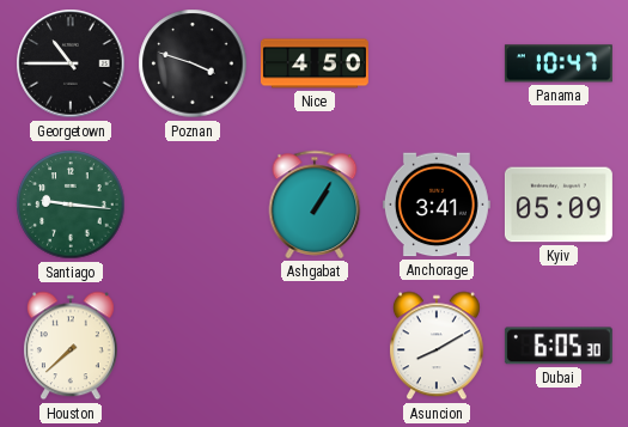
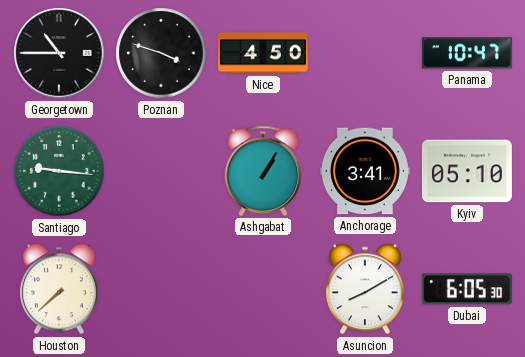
Kyiv: 05:09 -> 05:10 (467, 171)
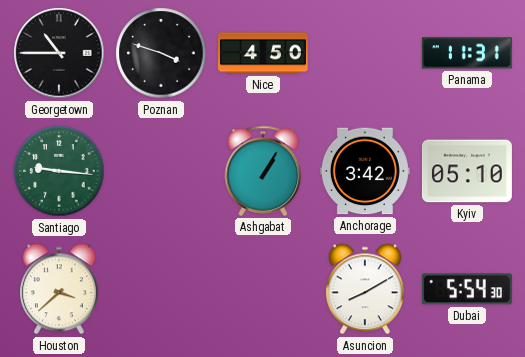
Panama: 10:47 -> 11:31 (467, 53)
Anchorage: 3:41 -> 3:42 (365, 171)
Houston: 7:38 -> 3:38 (59, 289)
Dubai: 6:05 -> 5:54 (467, 289)
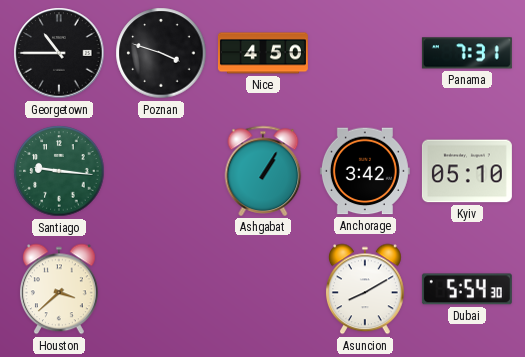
Panama: 11:31 -> 7:31 (467, 53)
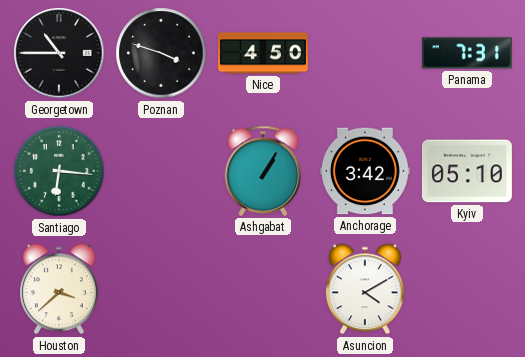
Santiago: 9:16 -> 6:16 (59, 171)
Asuncion: 8:10 -> 4:10 (365, 289)
Dubai: 5:54 -> none (467, 289)
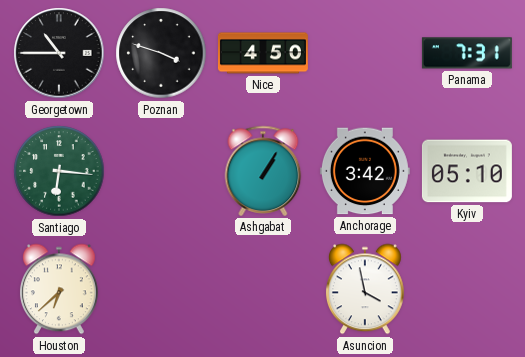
Houston: 3:38 -> 6:38 (59, 289)
Asuncion: 4:10 -> 3:58 (365, 289)
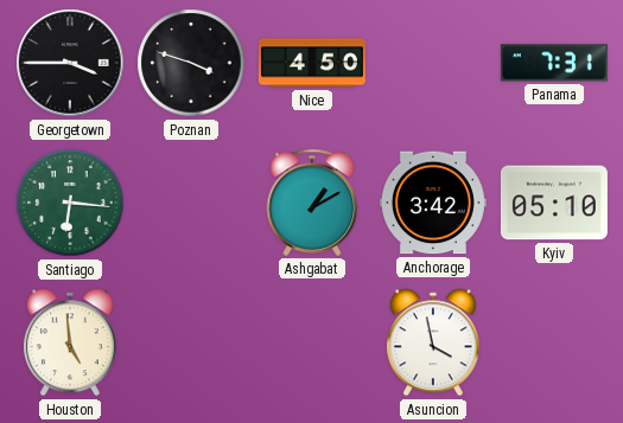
Georgetown: 10:45 -> 3:45 (70, 63)
Ashgabat: 1:05 -> 1:10 (312, 203)
Houston: 6:38 -> 4:59 (70, 342)
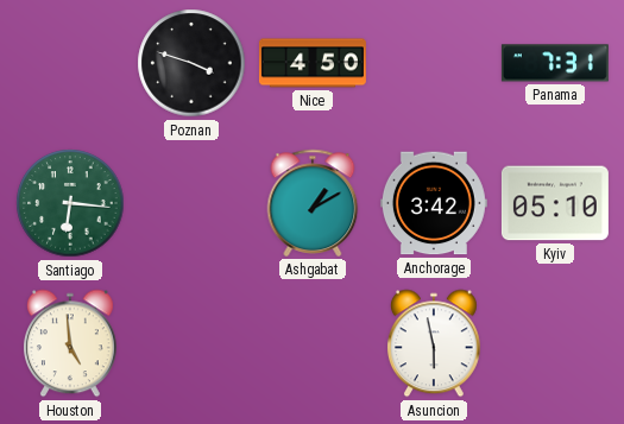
Georgetown: 3:45 -> none (70, 63)
Asuncion: 3:58 -> 5:58 (434, 343)
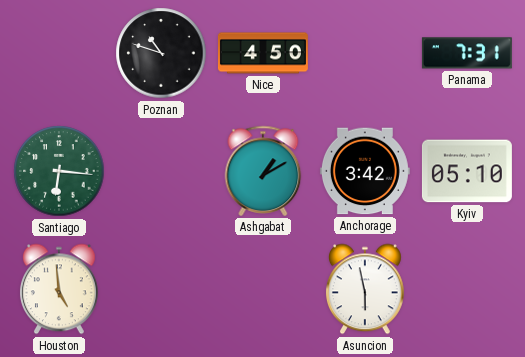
Poznan: 3:48 -> 10:48 (161, 53)
